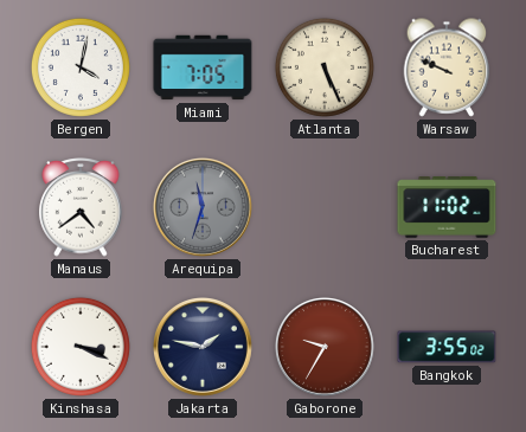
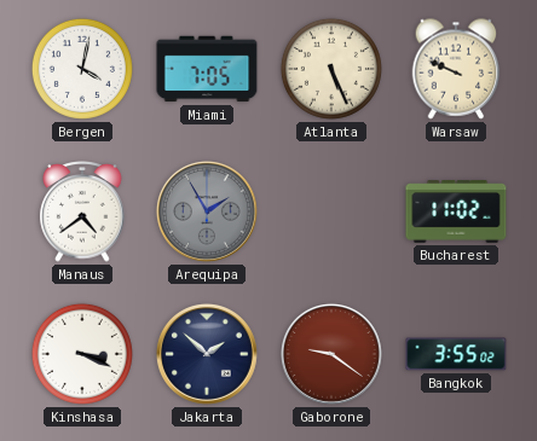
Arequipa: 11:33 -> 1:55 (207, 211)
Jakarta: 1:47 -> 1:52 (207, 354)
Gaborone: 9:35 -> 9:21 (331, 354)
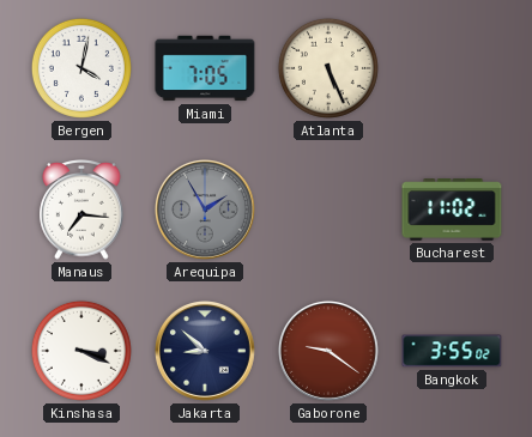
Warsaw: 9:49 -> none (456, 69)
Manaus: 4:39 -> 7:16 (81, 211)
Jakarta: 1:52 -> 8:52 (205, 351)
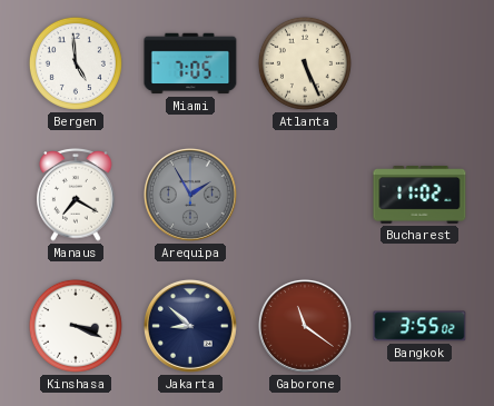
Bergen: 4:02 -> 4:59 (76, 63)
Manaus: 7:16 -> 7:20 (76, 196)
Gaborone: 9:21 -> 11:21 (305, 326)
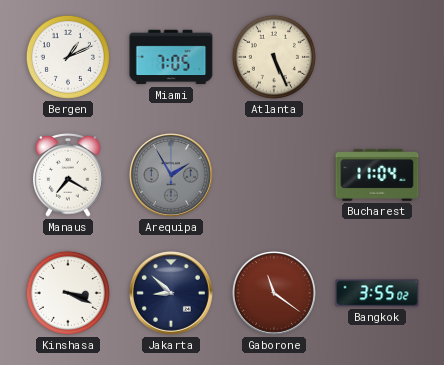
Bergen: 4:59 -> 1:11 (68, 57)
Bucharest: 11:02 -> 11:04 (377, 175)
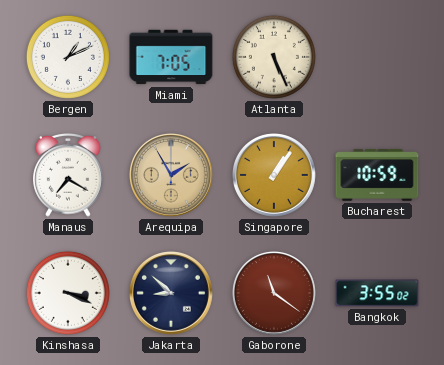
Arequipa dial: grey -> champagne (171, 175)
Singapore: none -> 1:06 (274, 175)
Bucharest: 11:04 -> 10:59 (377, 175)
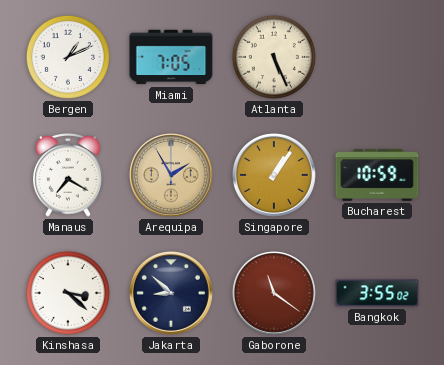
Kinshasa: 3:19 -> 3:22 (68, 293)
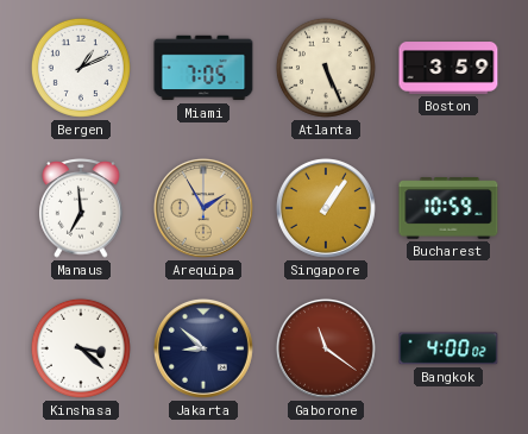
Boston: none -> 3:59 (448, 68)
Manaus: 7:20 -> 6:59 (81, 209)
Bangkok: 3:55 -> 4:00 (448, 348)
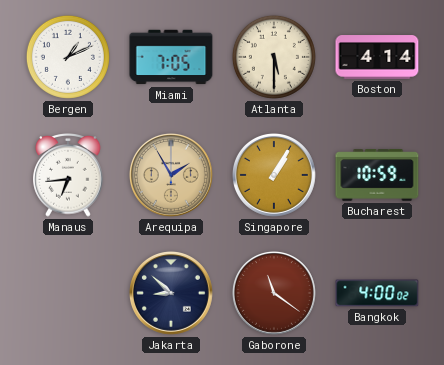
Atlanta: 5:26 -> 5:30 (274, 57)
Boston: 3:59 -> 4:14 (377, 57)
Manaus: 6:59 -> 6:44 (68, 176)
Singapore: 1:06 -> 1:05 (274, 175)
Kinshasa: 3:22 -> none (81, 348)
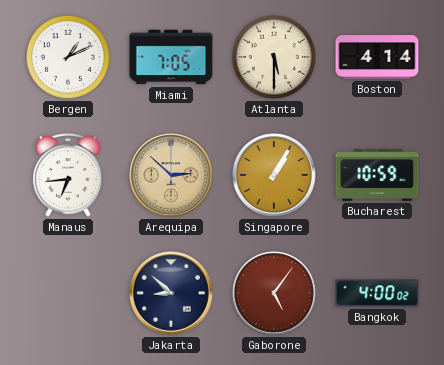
Arequipa: 1:55 -> 2:52 (171, 175)
Gaborone: 11:21 -> 5:06 (274, 293)
